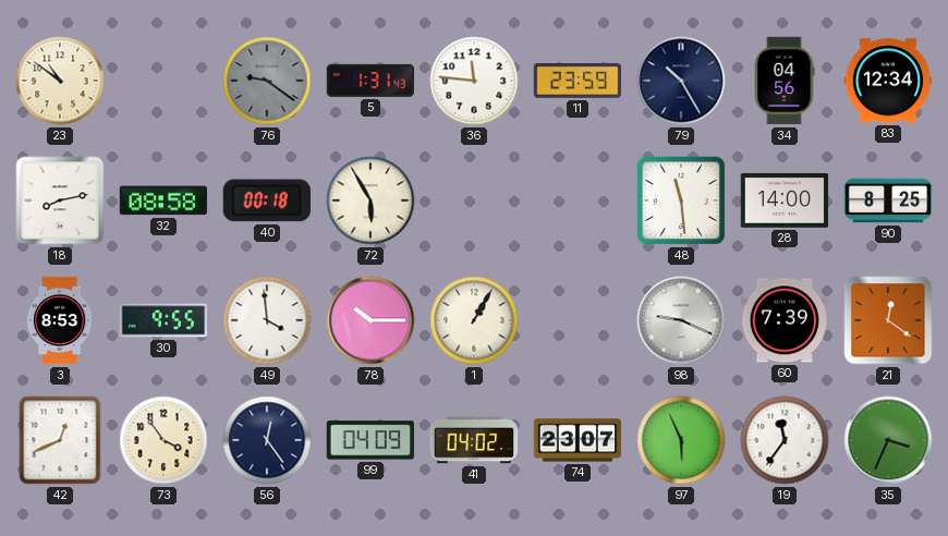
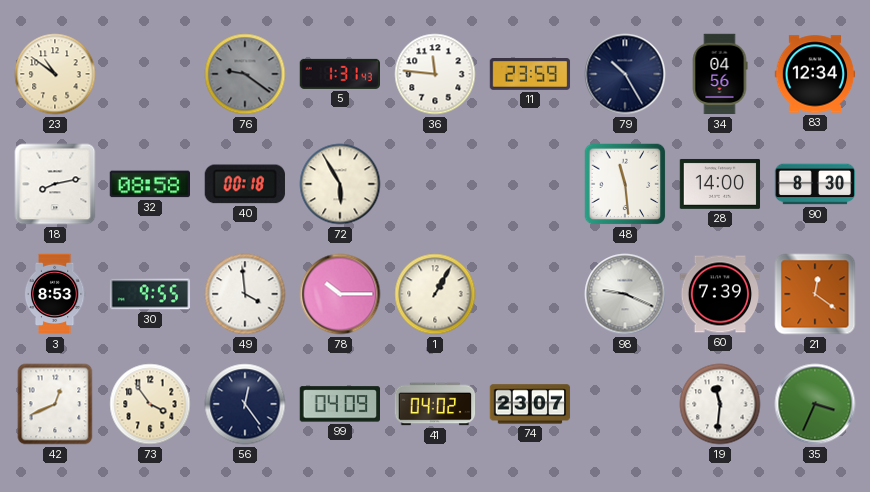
90: 8:25 -> 8:30 (815, 184)
97: 5:56 -> none (681, 440)
19: 11:36 -> 11:31 (720, 404)
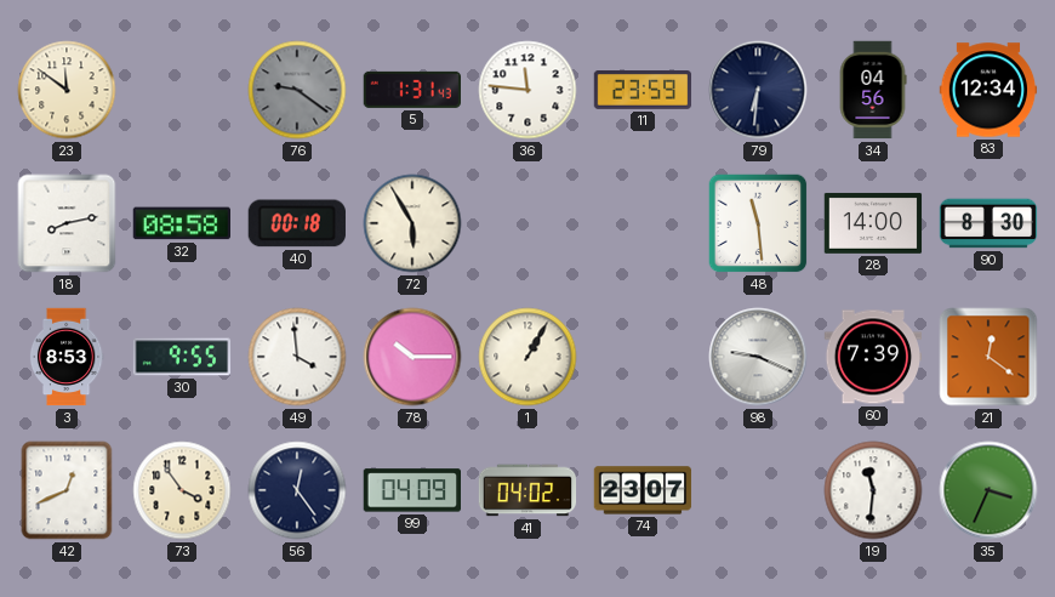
23: 10:51 -> 11:51 (67, 90)
79: 10:25 -> 6:31 (758, 90)
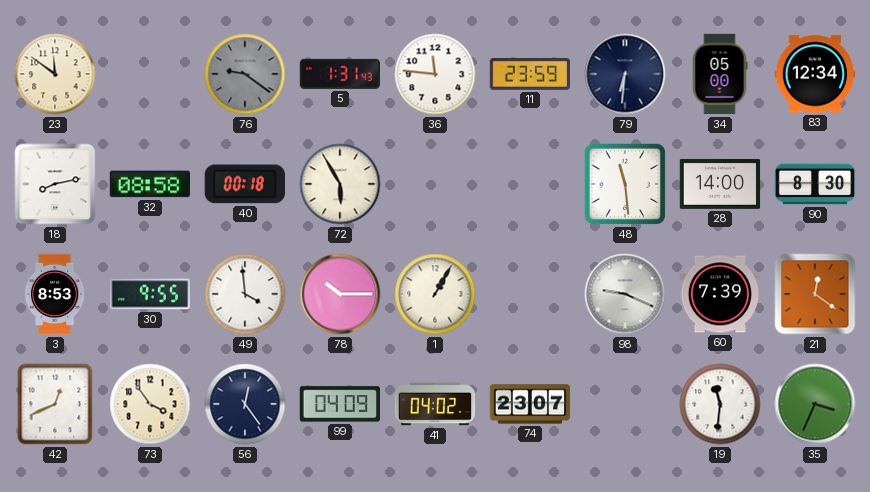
34: 04:56 -> 05:00 (720, 74)
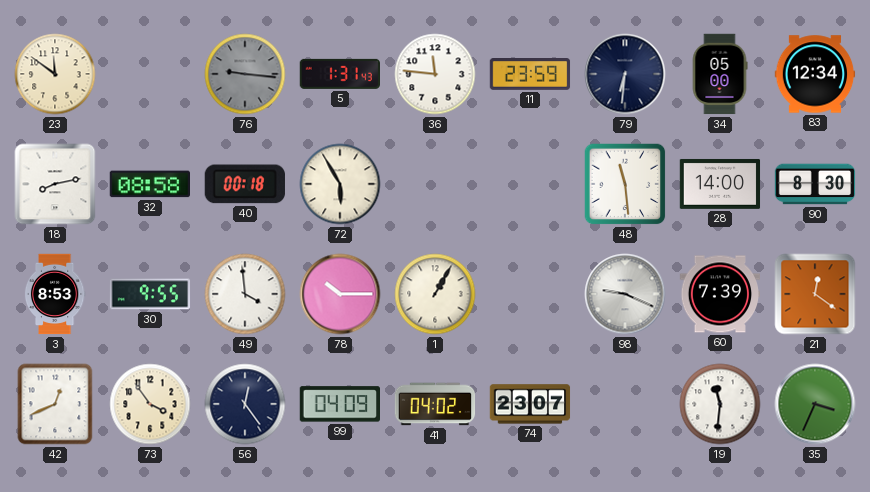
76: 9:21 -> 9:16 (245, 74)
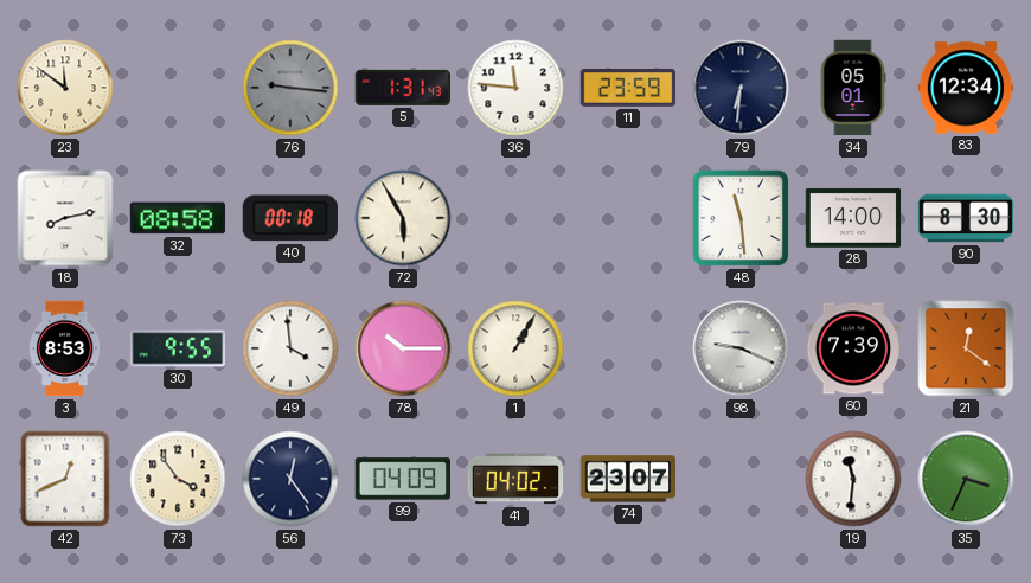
34: 05:00 -> 05:01 (853, 88)
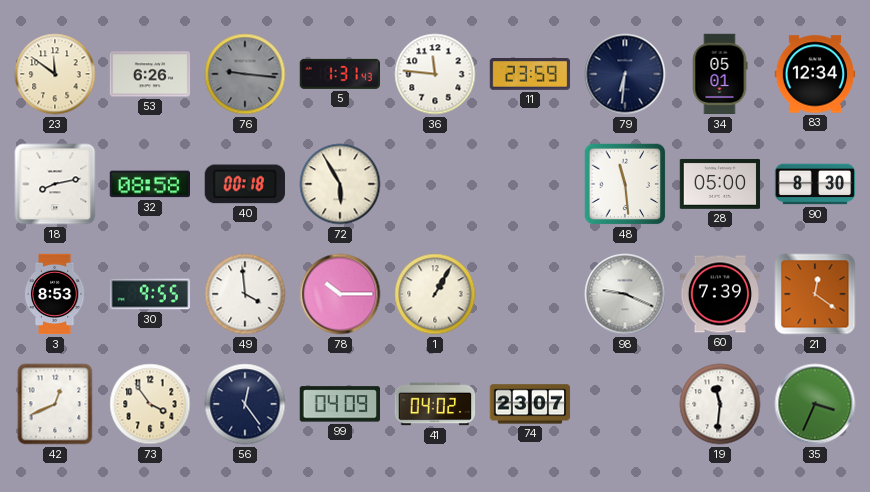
53: none -> 6:26 (150, 74)
28: 14:00 -> 05:00 (720, 184)
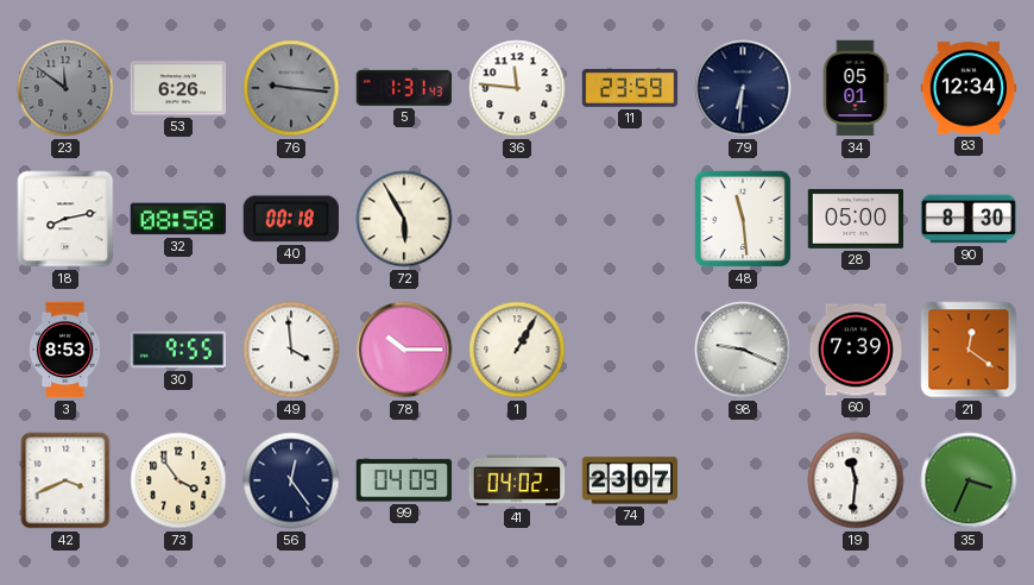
23 dial: cream -> grey (65, 88)
42: 12:41 -> 3:41 (65, 480)
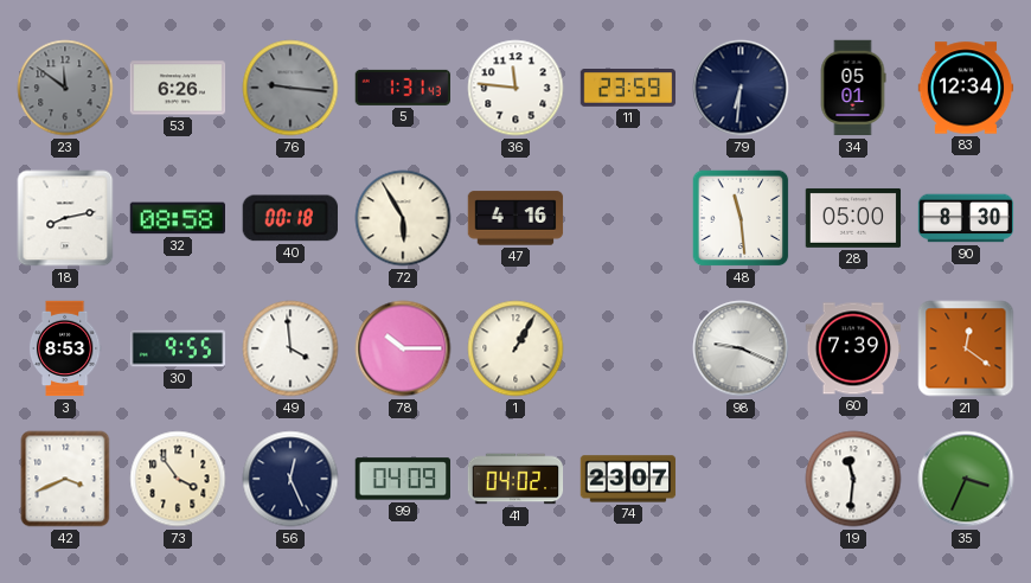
47: none -> 4:16 (515, 218)
56: 12:24 -> 12:26 (290, 479)
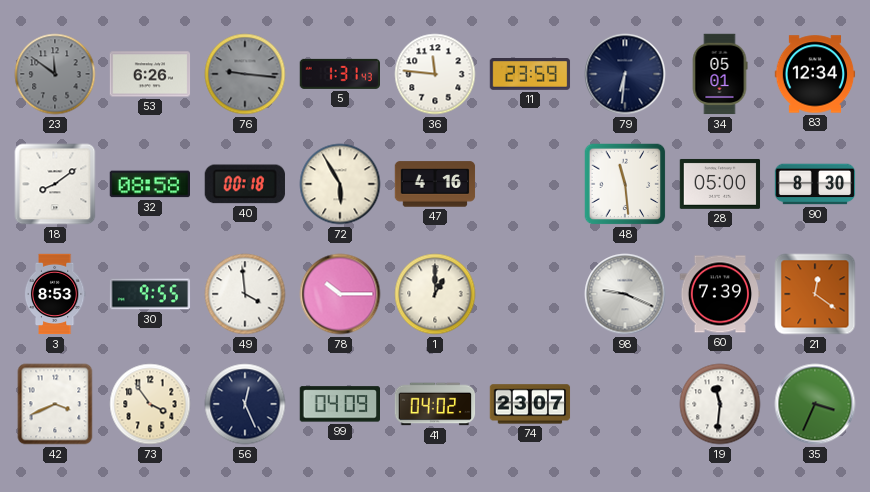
18: 8:13 -> 8:09 (55, 184)
1: 1:05 -> 1:00 (435, 294)
